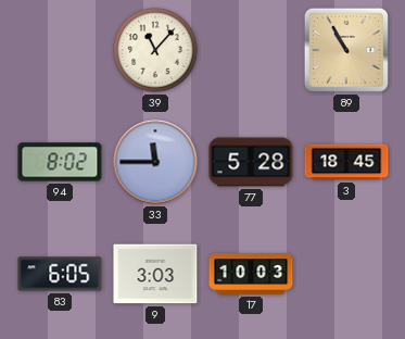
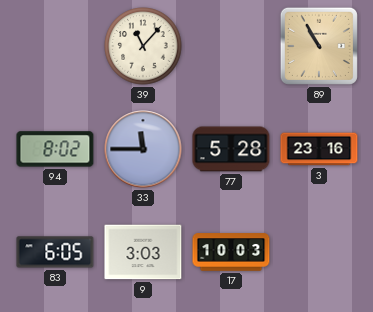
3: 18:45 -> 23:16 (319, 149)
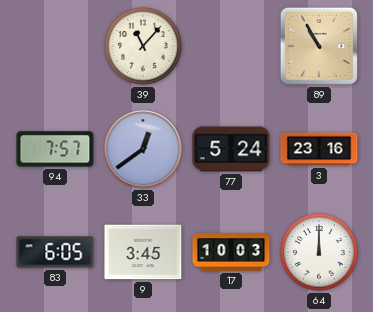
94: 8:02 -> 7:57 (55, 149)
33: 11:45 -> 12:39 (143, 149)
77: 5:28 -> 5:24 (231, 149)
9: 3:03 -> 3:45 (143, 252)
64: none -> 12:00 (319, 252)
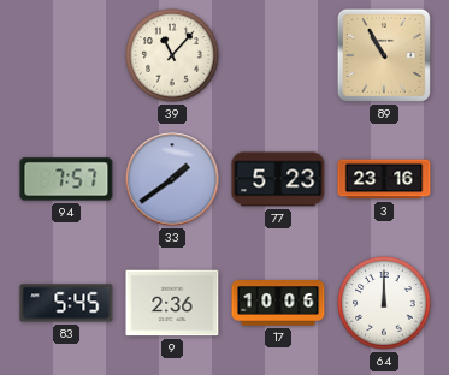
33: 12:39 -> 1:39 (172, 179)
77: 5:24 -> 5:23 (278, 179)
83: 6:05 -> 5:45 (66, 303)
9: 3:45 -> 2:36 (172, 303)
17: 10:03 -> 10:06 (278, 303)
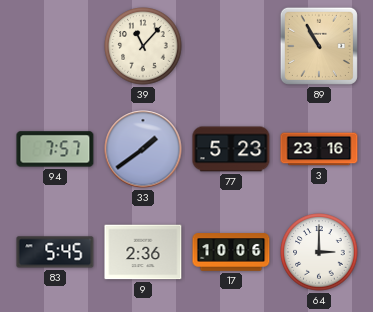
64: 12:00 -> 3:00 (319, 252)
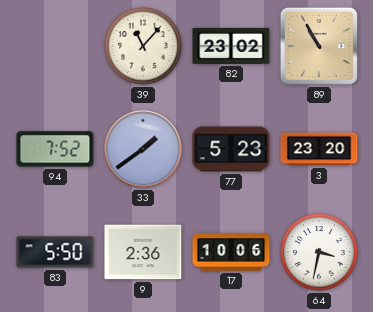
82: none -> 23:02 (231, 46)
94: 7:57 -> 7:52 (55, 149)
3: 23:16 -> 23:20 (319, 149)
83: 5:45 -> 5:50 (55, 252)
64: 3:00 -> 3:32 (319, 252)
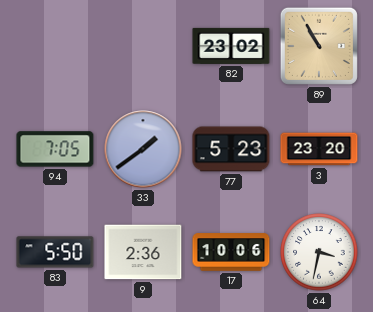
39: 11:07 -> none (143, 46)
94: 7:52 -> 7:05 (55, 149)
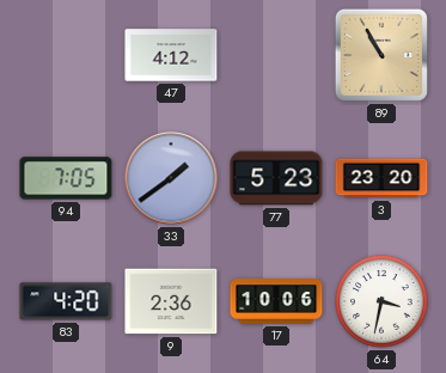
47: none -> 4:12 (171, 55)
82: 23:02 -> none (231, 46)
83: 5:50 -> 4:20 (66, 301)
